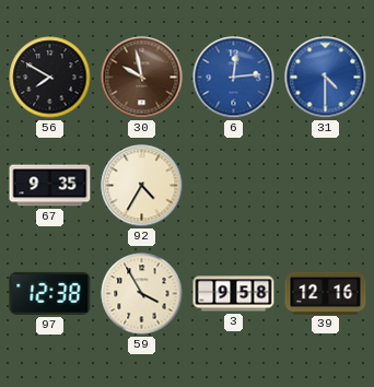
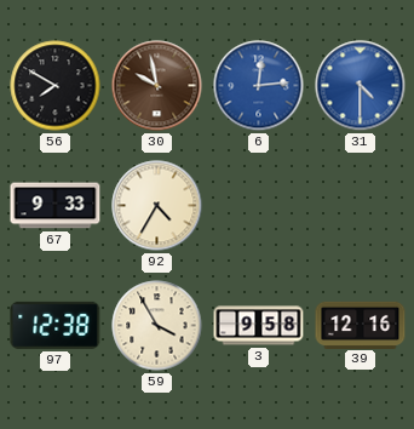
67: 9:35 -> 9:33 (56, 206)
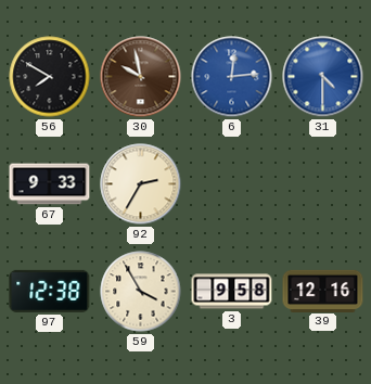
92: 4:35 -> 2:35 (141, 184)
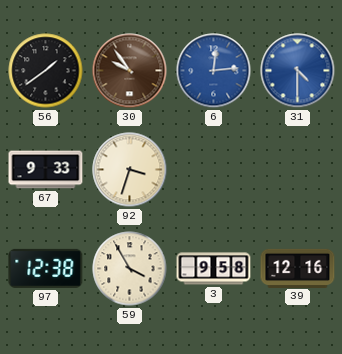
56: 7:50 -> 1:39 (46, 71)
30: 9:58 -> 9:54 (130, 71)
92: 2:35 -> 3:33 (130, 170)
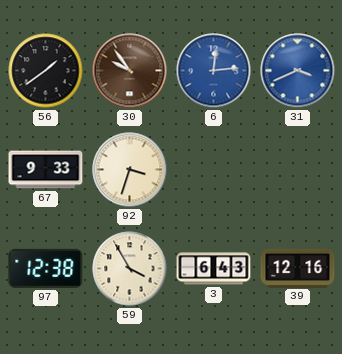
31: 4:30 -> 3:41 (298, 71)
3: 9:58 -> 6:43 (214, 269)
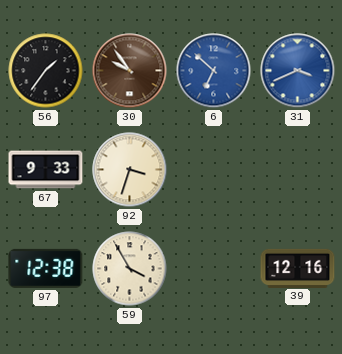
56: 1:39 -> 1:36 (46, 71)
6: 12:14 -> 6:52 (214, 71)
3: 6:43 -> none (214, 269)
